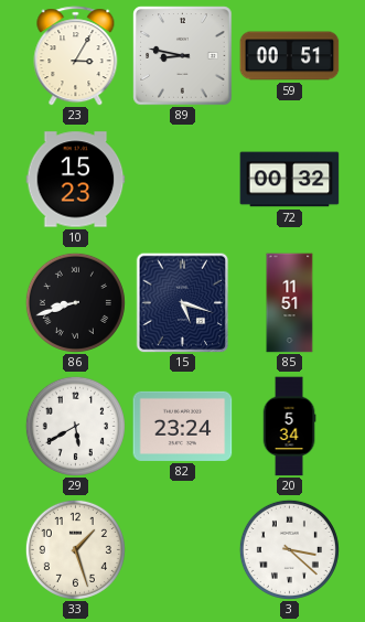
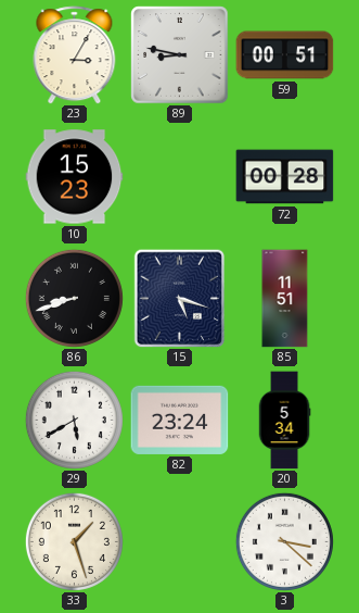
72: 00:32 -> 00:28 (285, 177)
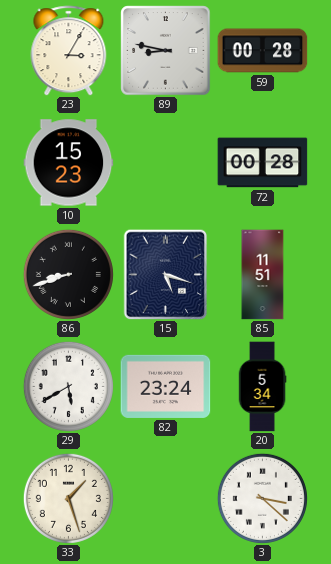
59: 00:51 -> 00:28 (263, 51)
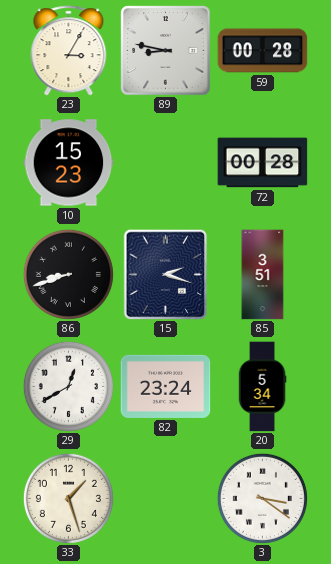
15: 5:18 -> 2:18 (166, 274)
85: 11:51 -> 3:51 (263, 275)
29: 5:40 -> 12:40 (68, 386)
3: 3:22 -> 3:21 (262, 498)
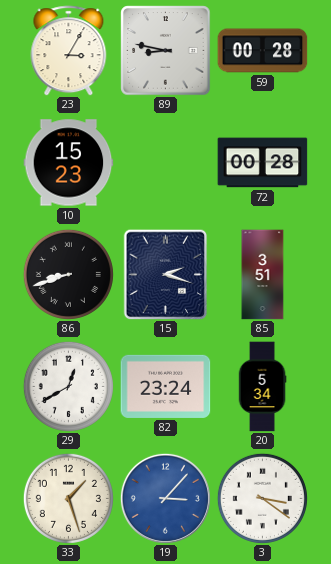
19: none -> 3:07 (165, 498)
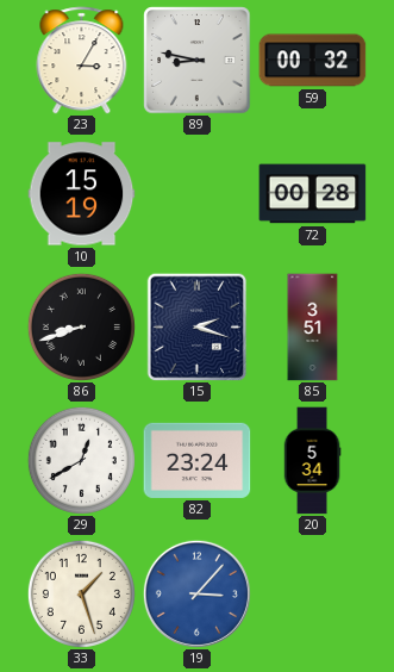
59: 00:28 -> 00:32 (313, 61)
10: 15:23 -> 15:19 (82, 194)
3: 3:21 -> none (262, 498)
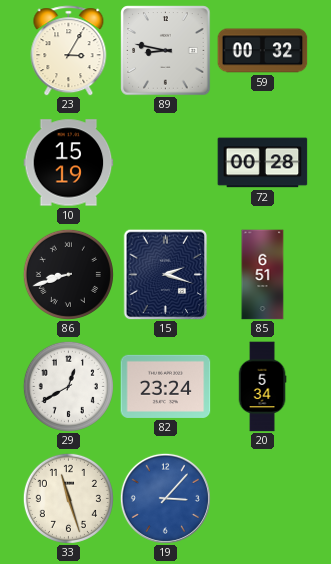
85: 3:51 -> 6:51 (263, 275)
33: 1:27 -> 11:27 (68, 498)
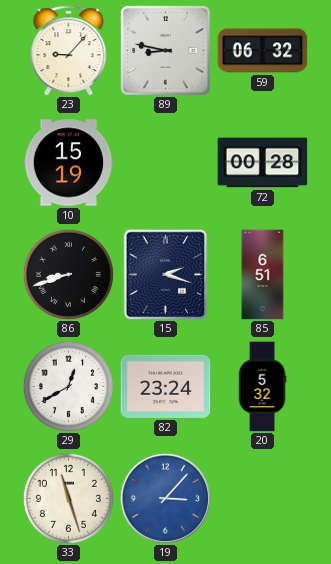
23: 3:05 -> 9:07 (69, 51)
59: 00:32 -> 06:32 (263, 51)
20: 5:34 -> 5:32 (262, 387)
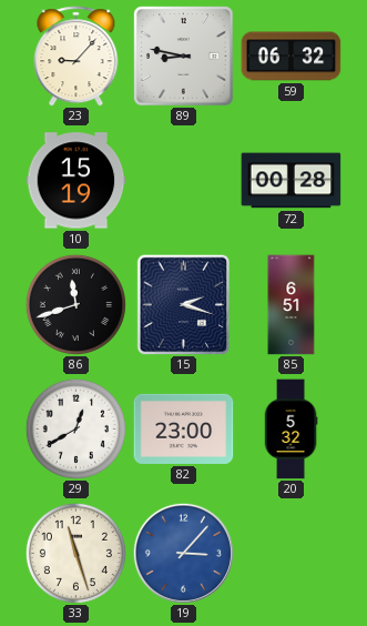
86: 8:42 -> 11:42 (75, 304)
82: 23:24 -> 23:00 (184, 428)
